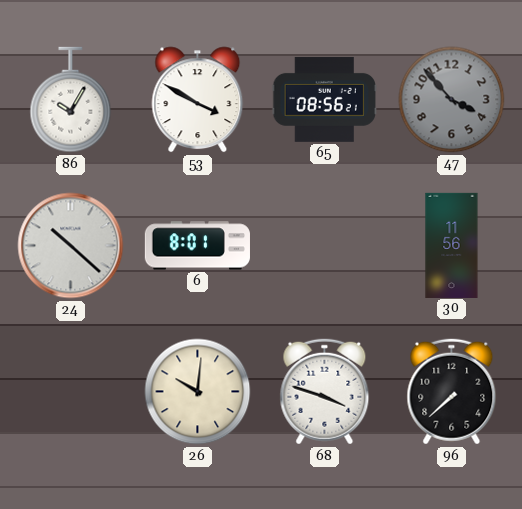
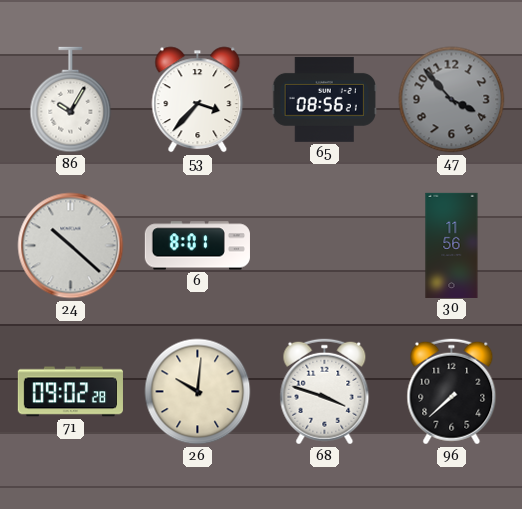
53: 3:50 -> 3:37 (198, 100)
71: none -> 09:02 (70, 392)
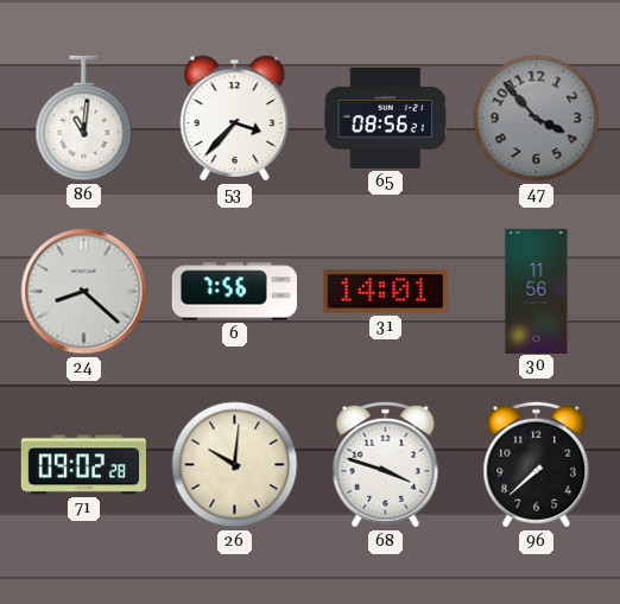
86: 10:05 -> 11:01 (84, 119)
24: 10:22 -> 8:22 (84, 292)
6: 8:01 -> 7:56 (234, 292)
31: none -> 14:01 (385, 292)
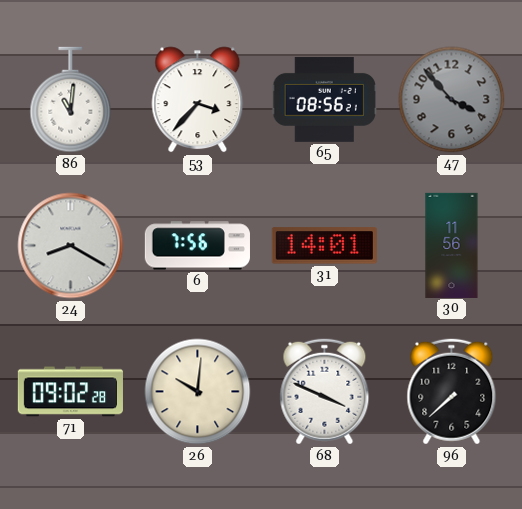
24: 8:22 -> 8:20 (71, 246)
68: 3:48 -> 3:49 (325, 392)
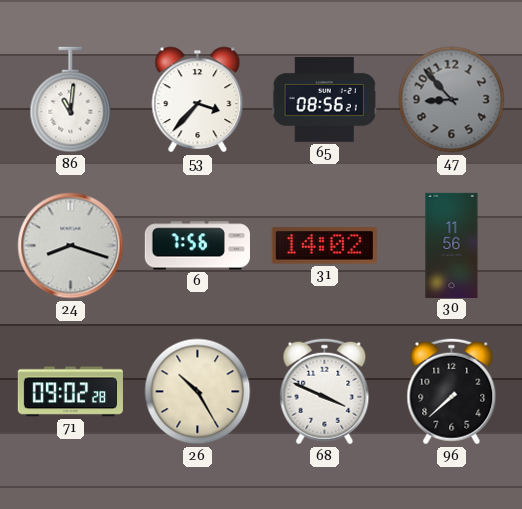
47: 3:53 -> 8:53 (452, 100)
24: 8:20 -> 8:18 (71, 246)
31: 14:01 -> 14:02 (324, 246)
26: 10:01 -> 10:25 (198, 392)
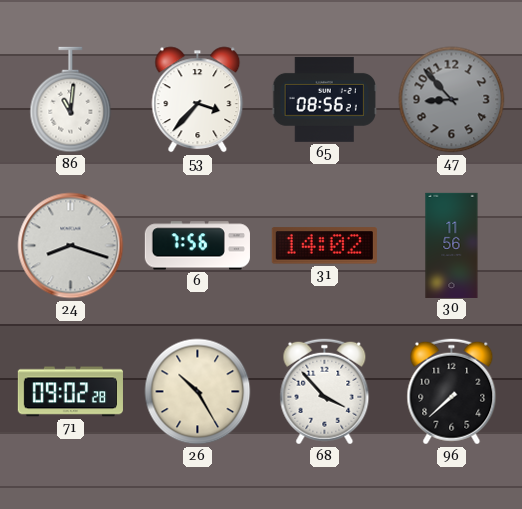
68: 3:49 -> 3:53 (325, 392)
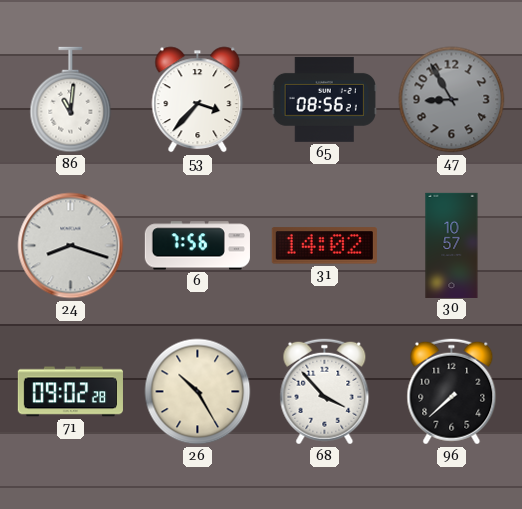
47: 8:53 -> 8:55 (452, 100)
30: 11:56 -> 10:57 (452, 245)
